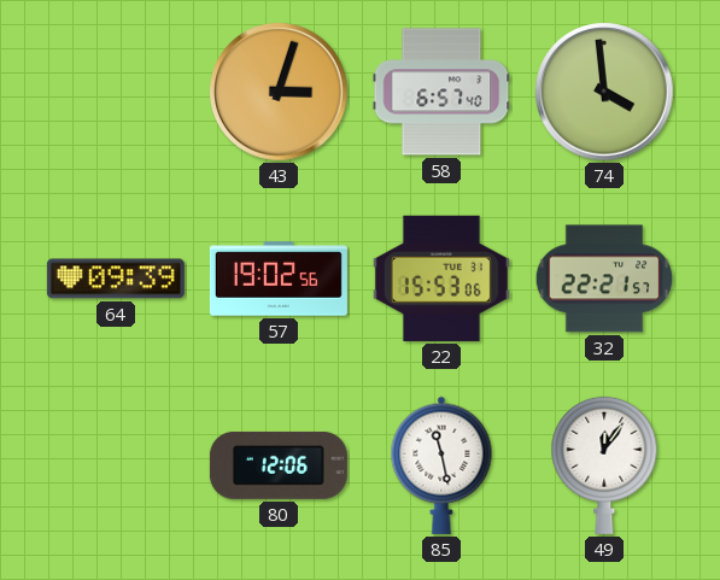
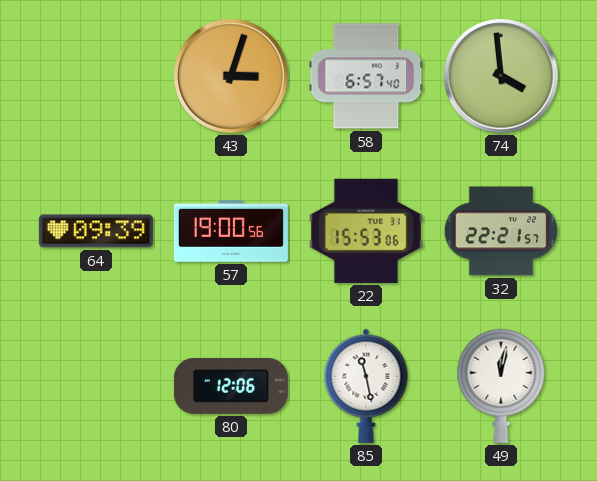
57: 19:02 -> 19:00 (231, 231)
49: 12:06 -> 12:02 (501, 386)
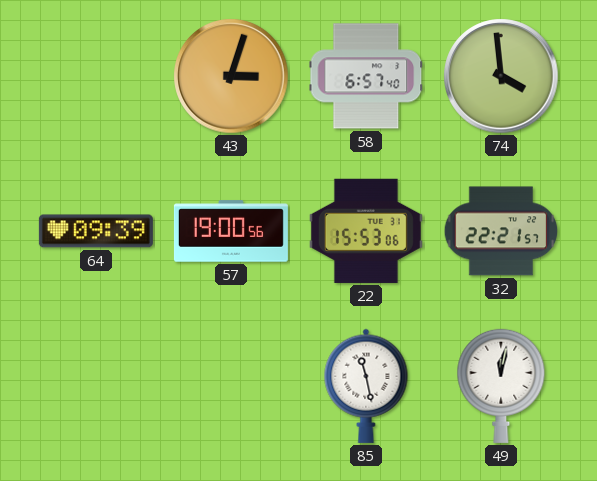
80: 12:06 -> none (231, 386)
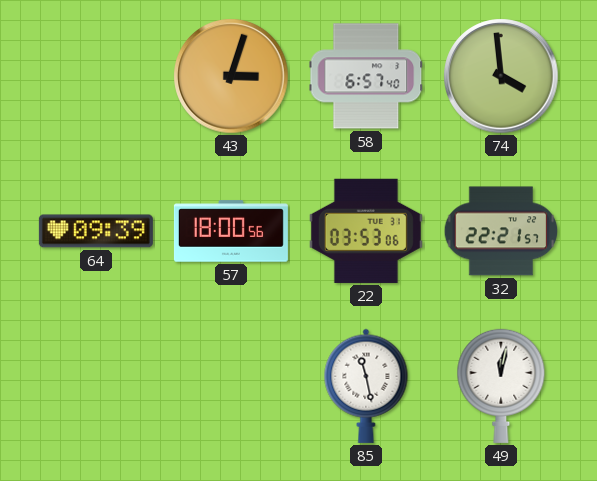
57: 19:00 -> 18:00 (231, 231)
22: 15:53 -> 03:53 (366, 231)
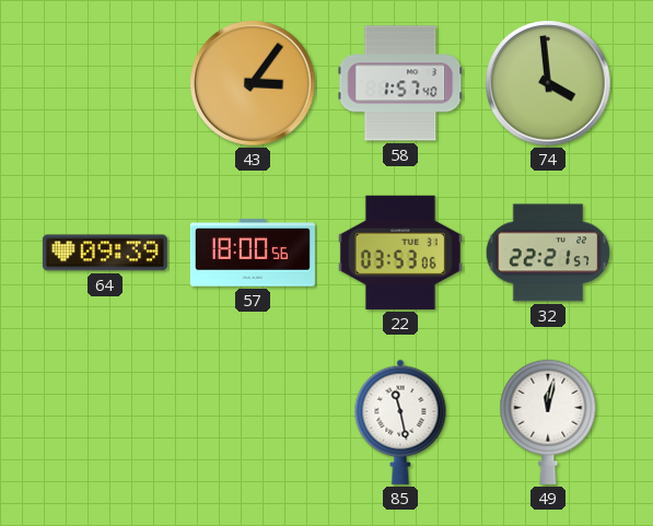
43: 3:03 -> 3:06 (253, 83)
58: 6:57 -> 1:57 (400, 83)
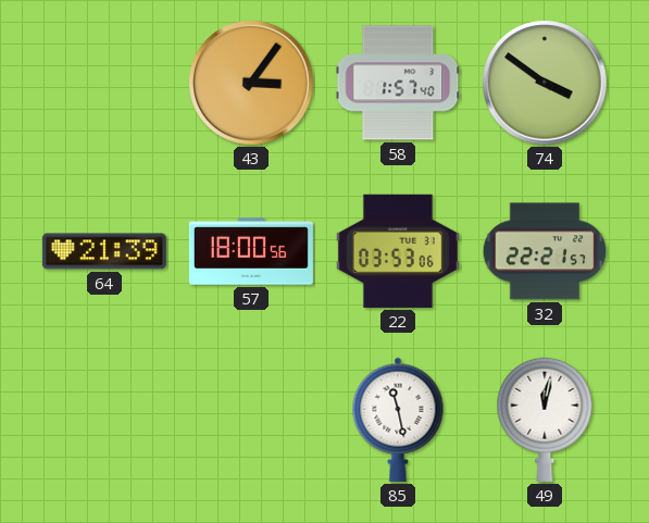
74: 3:59 -> 3:51 (545, 83)
64: 09:39 -> 21:39 (104, 251)
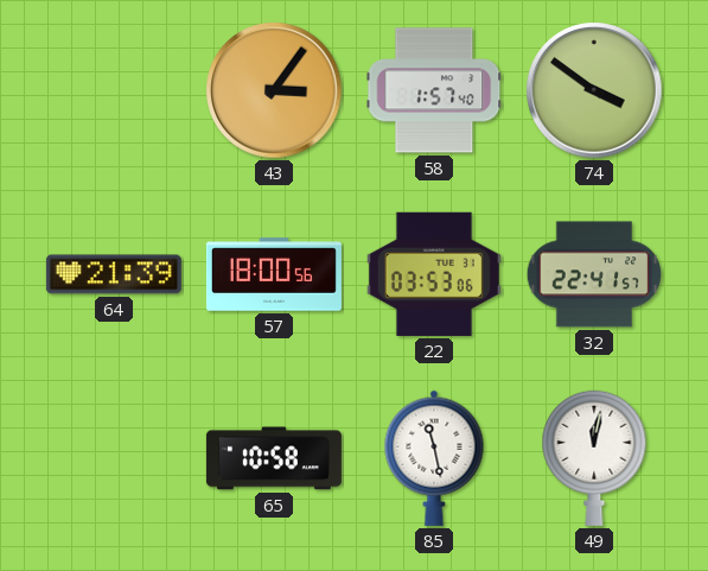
32: 22:21 -> 22:41 (594, 274)
65: none -> 10:58 (274, 458)
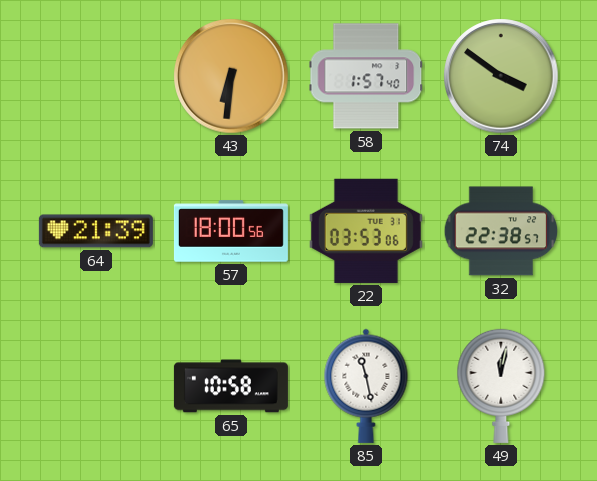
43: 3:06 -> 6:31 (231, 76)
32: 22:41 -> 22:38 (501, 231)
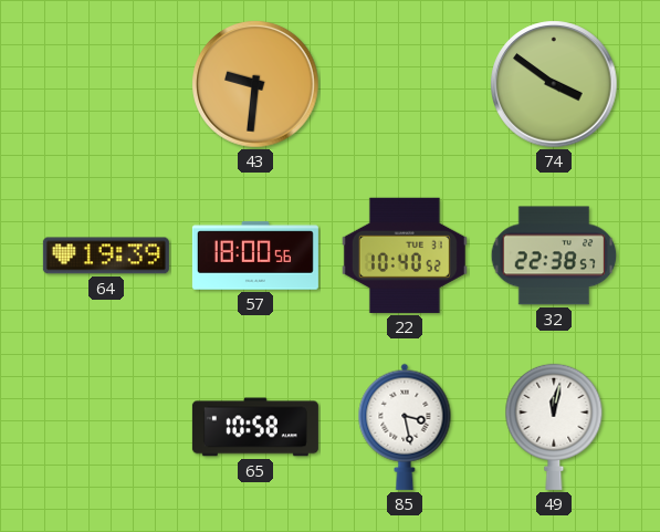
43: 6:31 -> 9:31 (255, 84)
58: 1:57 -> none (366, 76)
64: 21:39 -> 19:39 (106, 255)
22: 03:53 -> 10:40 (405, 255)
85: 11:28 -> 3:28 (405, 427)
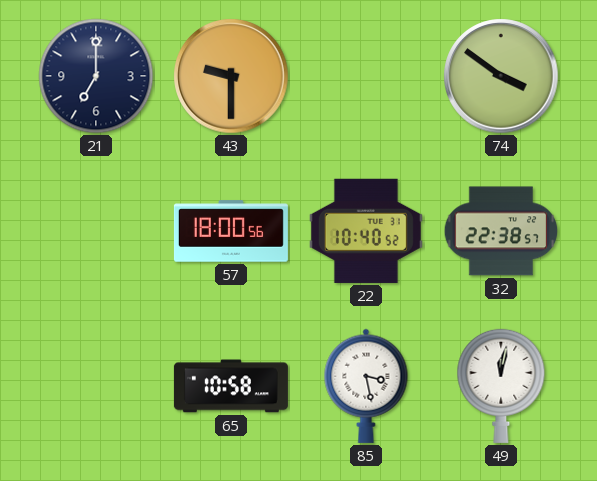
21: none -> 7:00 (96, 76)
43: 9:31 -> 9:30 (231, 76)
64: 19:39 -> none (106, 255)
